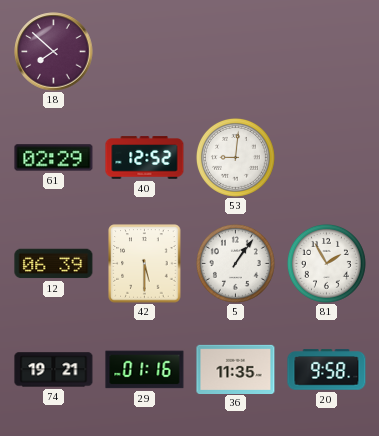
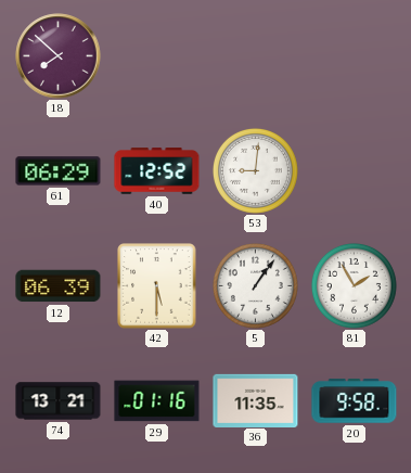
61: 02:29 -> 06:29 (59, 171)
74: 19:21 -> 13:21 (59, 401)
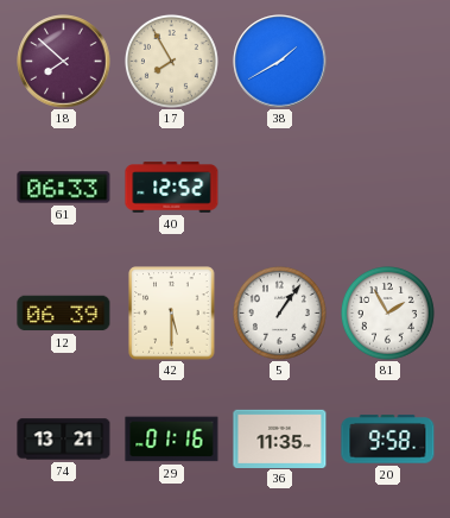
17: none -> 7:55 (171, 61)
38: none -> 1:40 (280, 62)
61: 06:29 -> 06:33 (64, 188)
53: 9:01 -> none (255, 170)
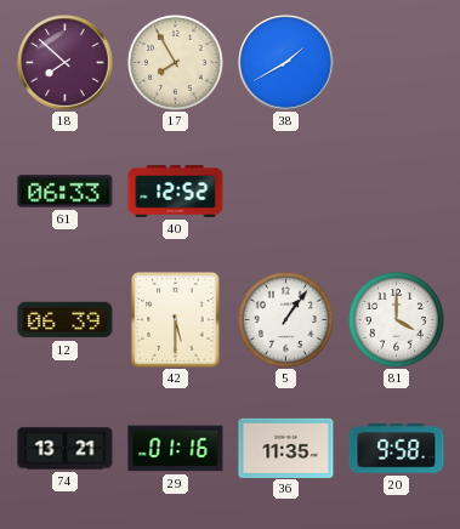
81: 1:55 -> 4:00 (396, 319)
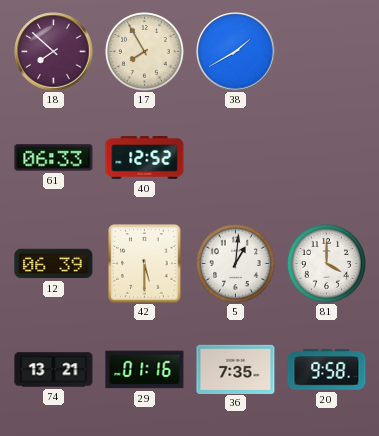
5: 1:06 -> 1:01 (235, 263)
36: 11:35 -> 7:35 (236, 369)
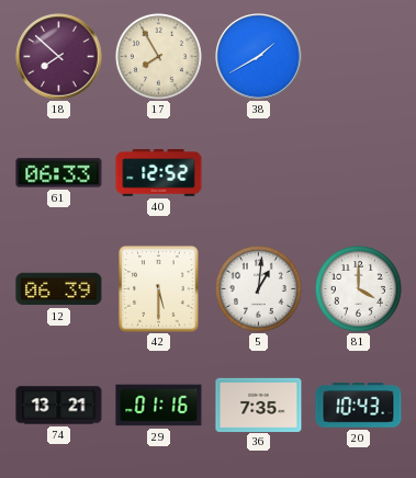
20: 9:58 -> 10:43 (359, 406)
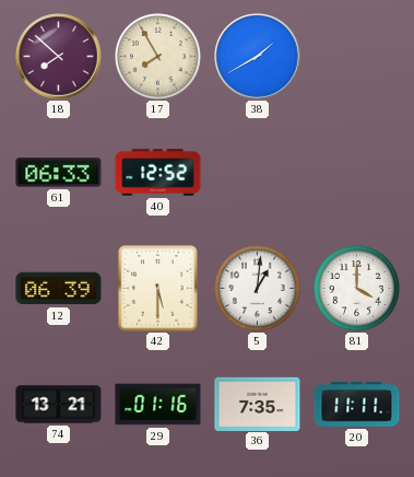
20: 10:43 -> 11:11 (357, 405)
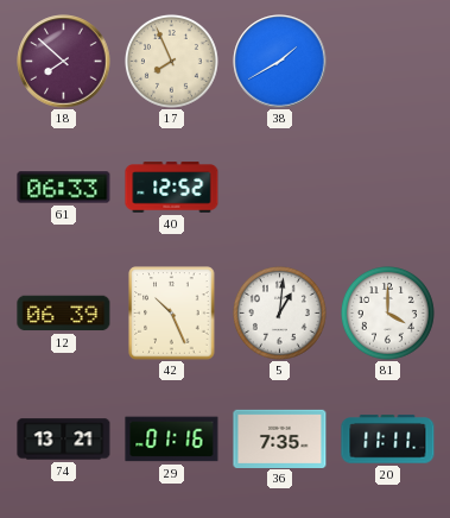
17: 7:55 -> 7:56 (171, 61)
42: 5:30 -> 10:26 (172, 314)
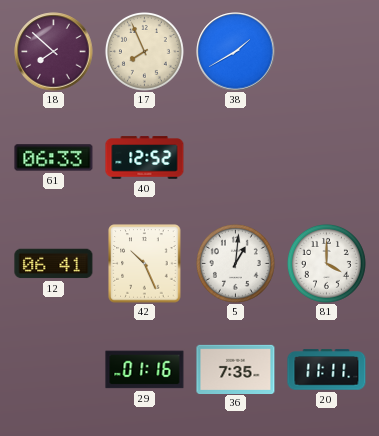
12: 06:39 -> 06:41 (54, 264)
74: 13:21 -> none (64, 440)
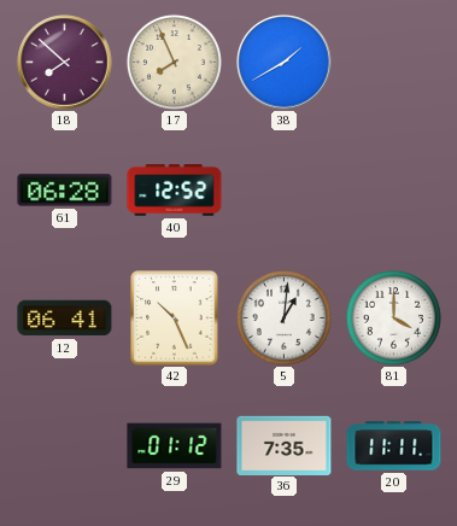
61: 06:33 -> 06:28 (65, 191)
29: 01:16 -> 01:12 (175, 446)
